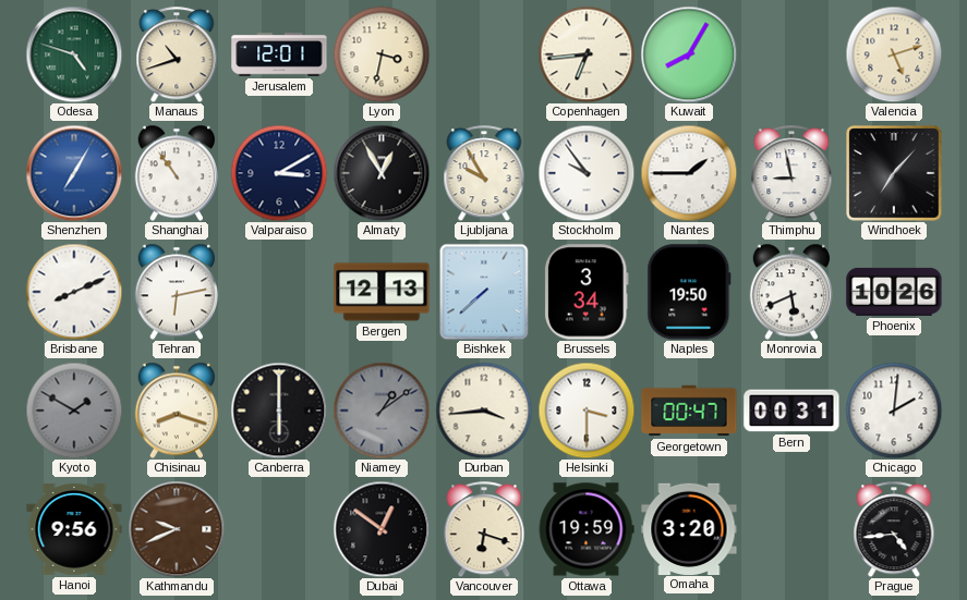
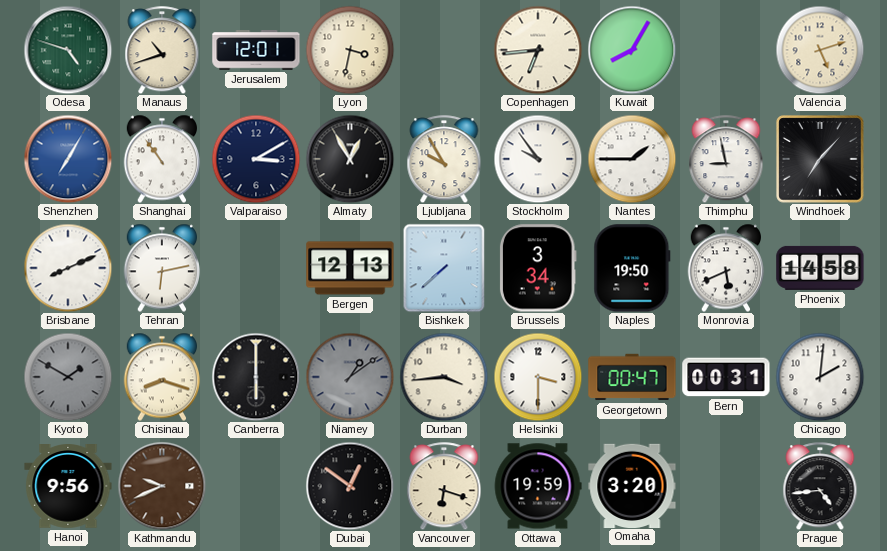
Phoenix: 10:26 -> 14:58 (820, 268)
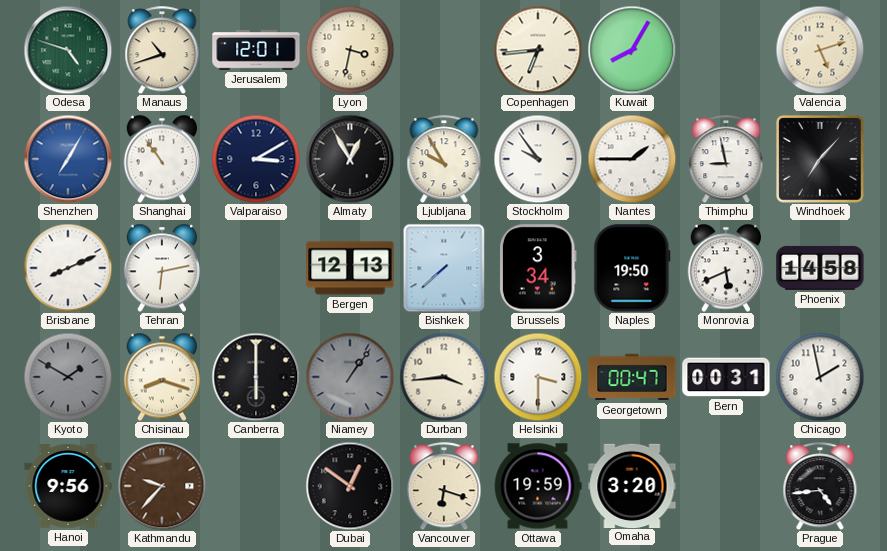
Niamey: 1:09 -> 1:06 (350, 377)
Chicago: 2:01 -> 1:58 (820, 377)
Kathmandu: 9:41 -> 9:37 (162, 486)
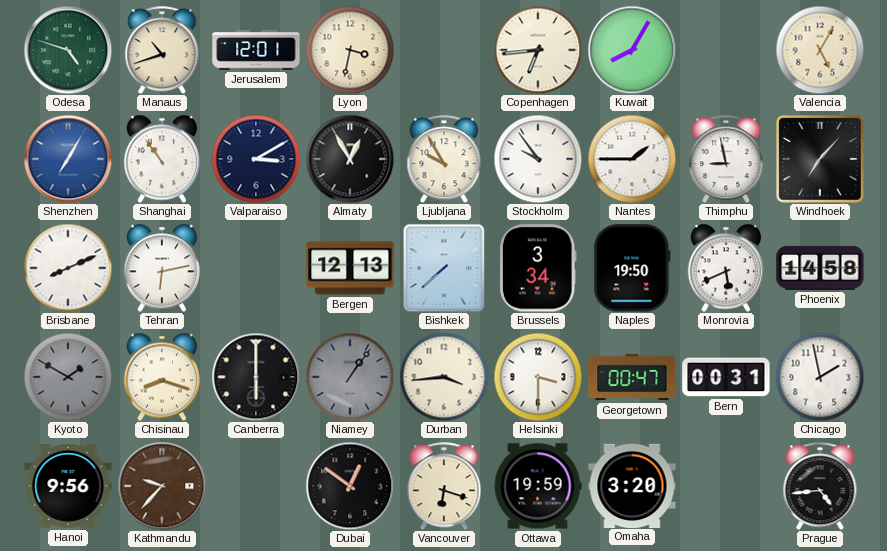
Valencia: 5:12 -> 5:05 (820, 50)
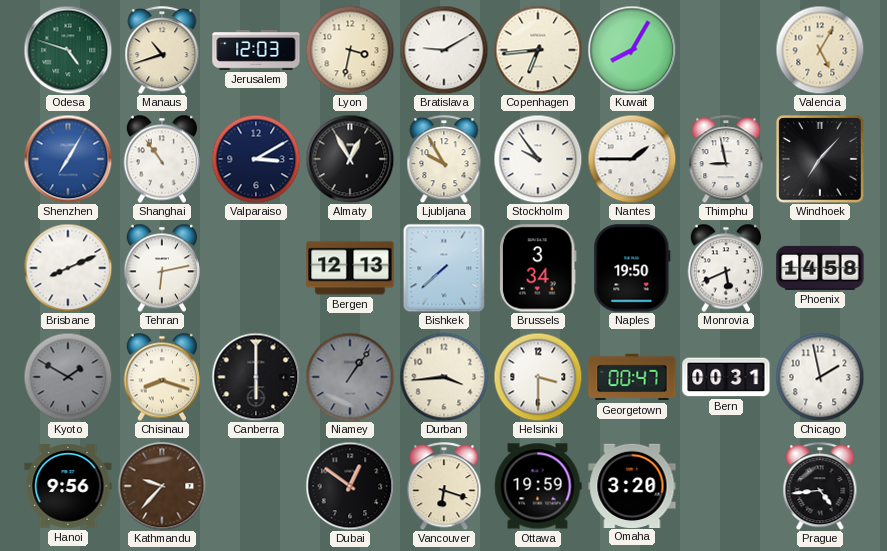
Jerusalem: 12:01 -> 12:03 (256, 50)
Bratislava: none -> 9:10 (444, 50)
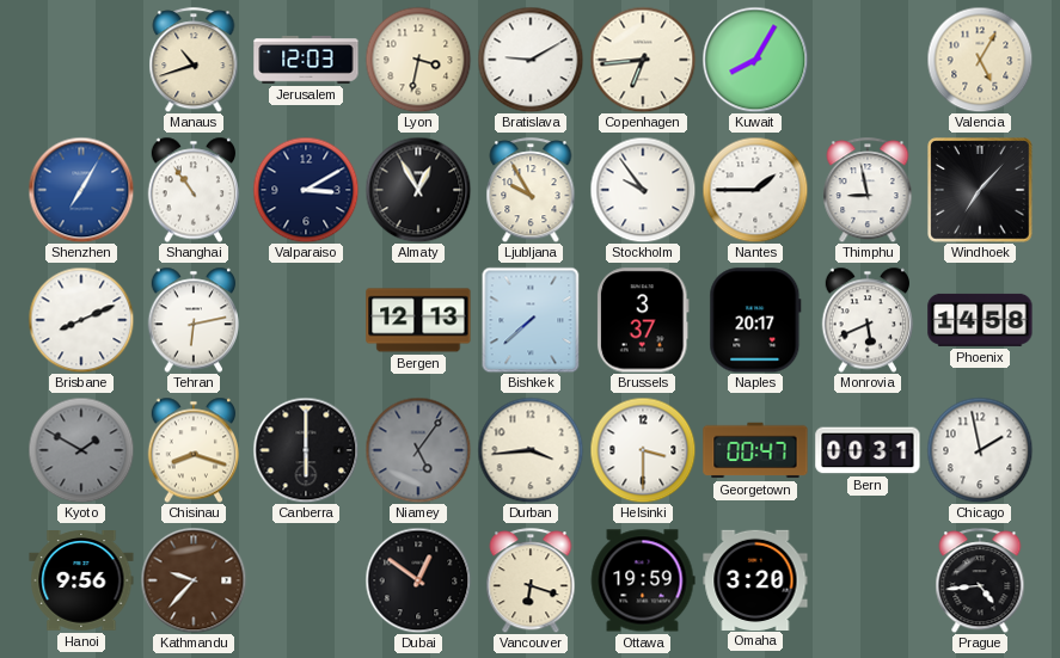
Odesa: 4:48 -> none (68, 50)
Brussels: 3:34 -> 3:37 (643, 320)
Naples: 19:50 -> 20:17 (755, 320)
Niamey: 1:06 -> 5:06 (418, 450)
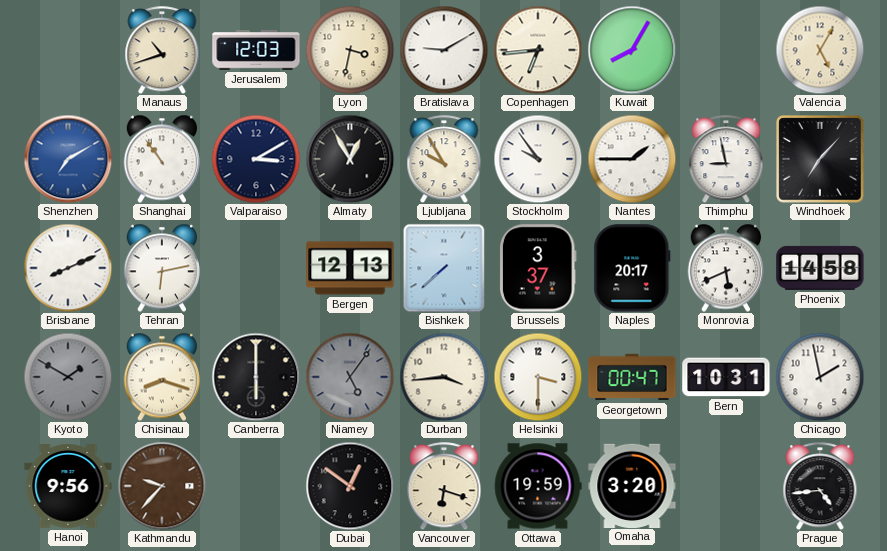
Shenzhen: 7:05 -> 7:10 (68, 159)
Bern: 00:31 -> 10:31 (726, 377)
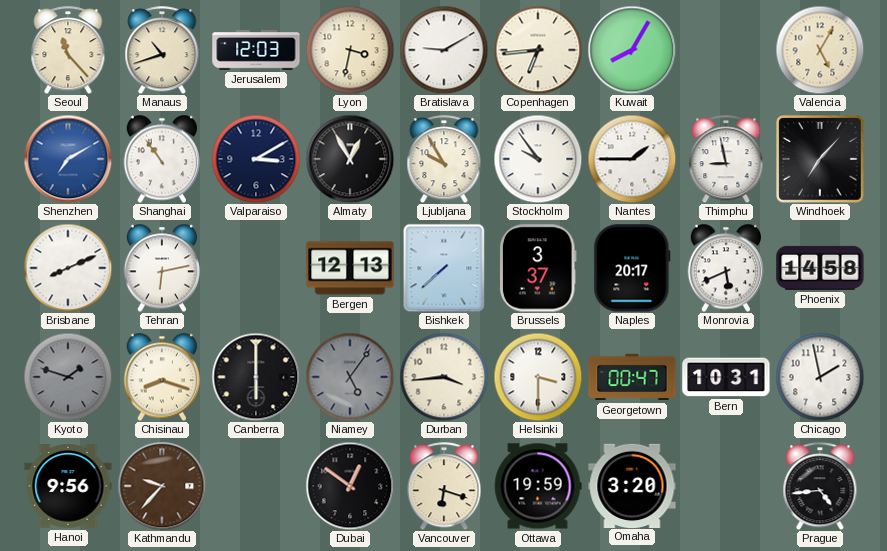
Seoul: none -> 11:23 (68, 50)
Kyoto: 1:50 -> 1:48 (68, 377)
